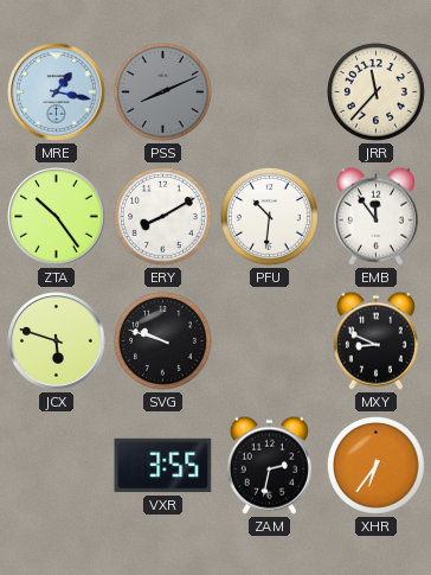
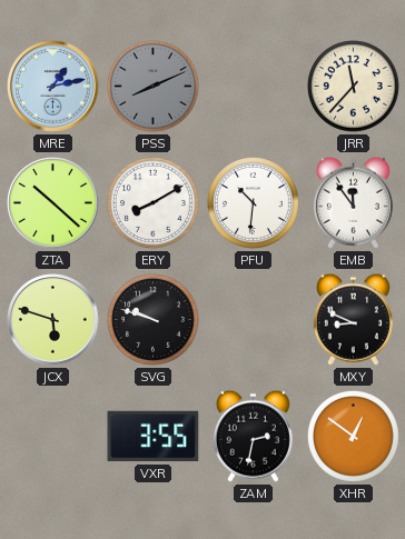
MRE: 1:17 -> 1:13 (53, 87)
ZTA: 10:24 -> 10:22 (53, 203)
XHR: 6:36 -> 12:51 (354, 437)
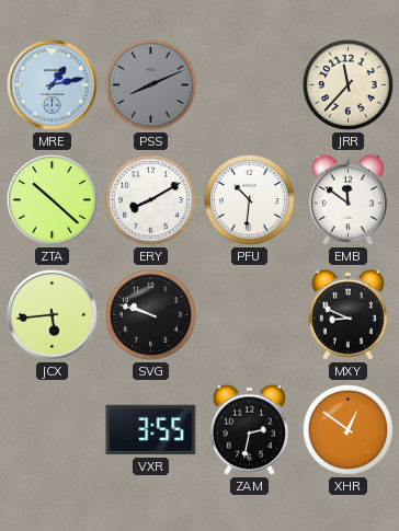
EMB: 11:54 -> 11:51 (347, 199)
JCX: 5:48 -> 5:44 (53, 315)
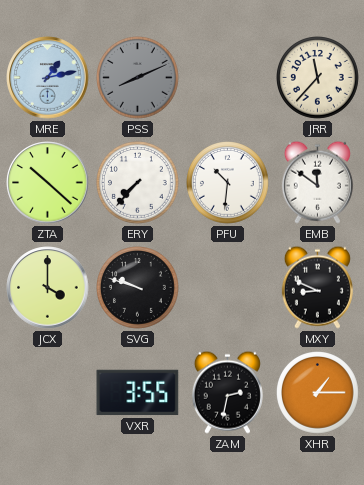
ERY: 8:10 -> 7:37 (138, 183)
JCX: 5:44 -> 4:00 (48, 288)
XHR: 12:51 -> 1:15 (318, 393)
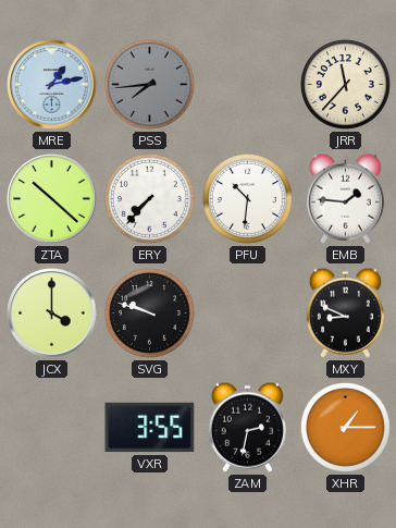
PSS: 8:11 -> 7:44 (150, 85)
EMB: 11:51 -> 1:46 (345, 198)
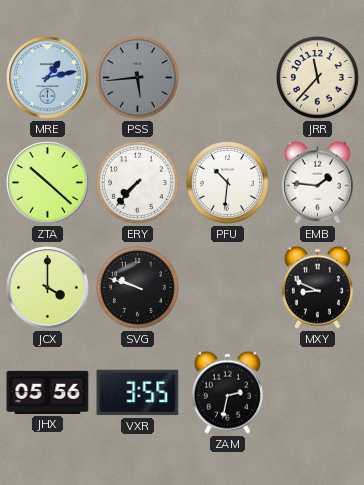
PSS: 7:44 -> 5:44 (138, 78)
JHX: none -> 05:56 (48, 392)
XHR: 1:15 -> none (346, 428)
